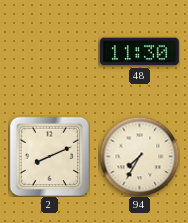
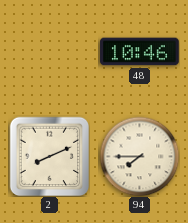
48: 11:30 -> 10:46 (140, 52)
94: 7:35 -> 7:45 (139, 156)
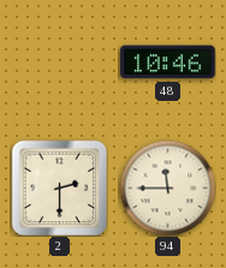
2: 8:11 -> 2:30 (59, 187)
94: 7:45 -> 11:45 (167, 187)
